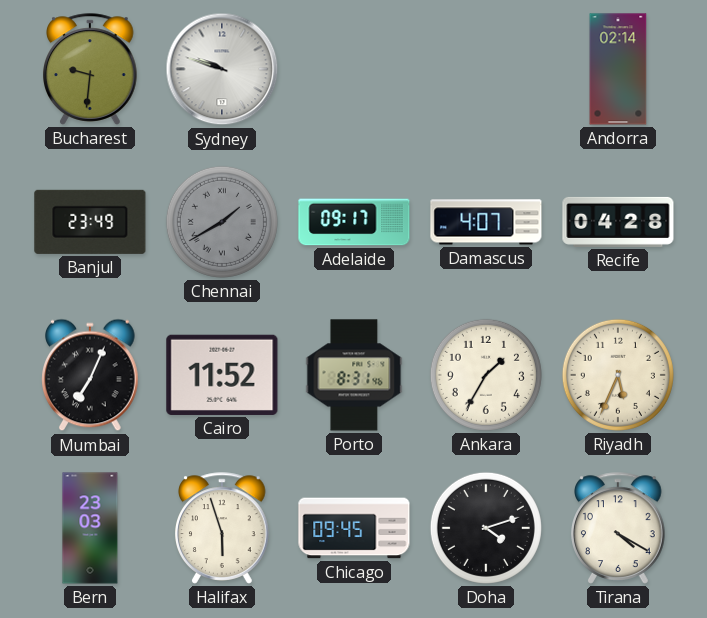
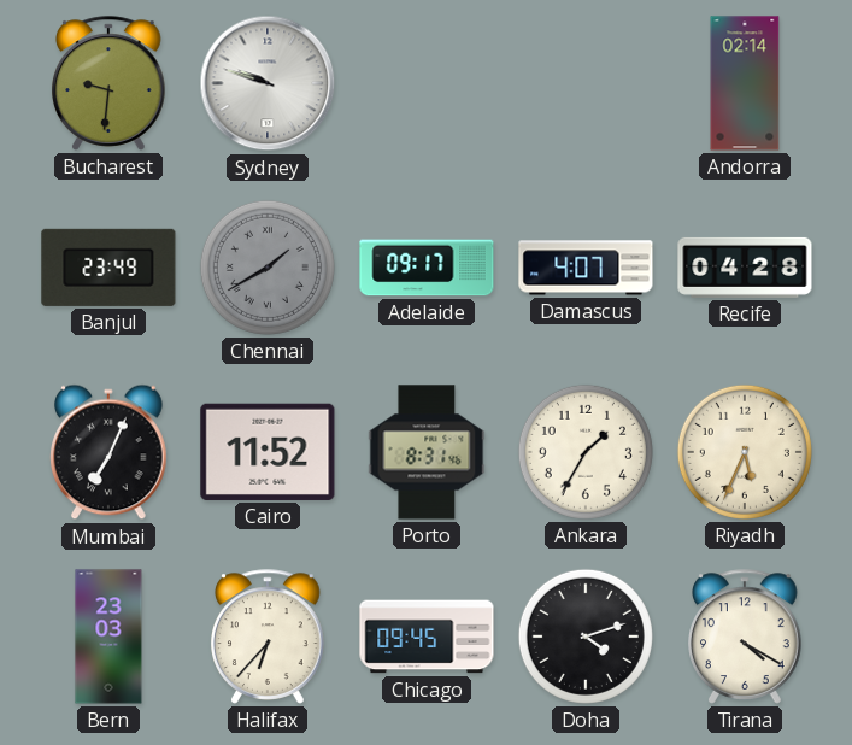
Halifax: 5:57 -> 6:37 (269, 637)
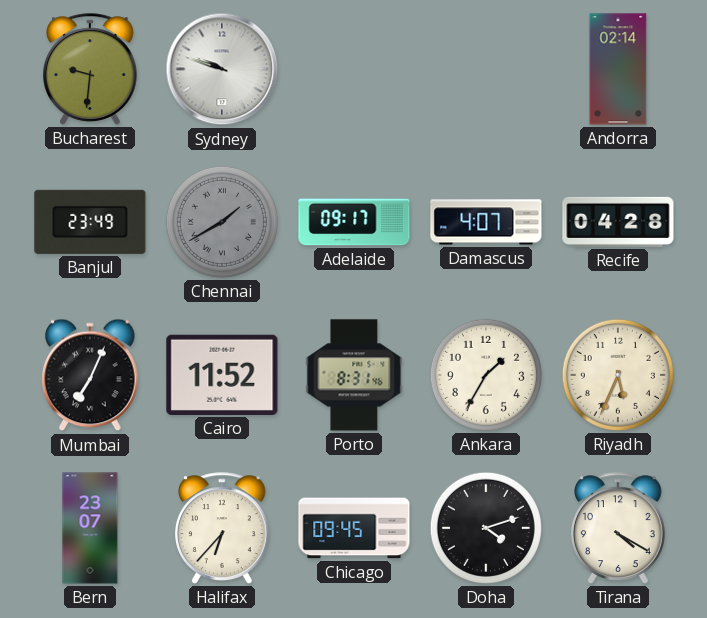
Bern: 23:03 -> 23:07 (90, 528)
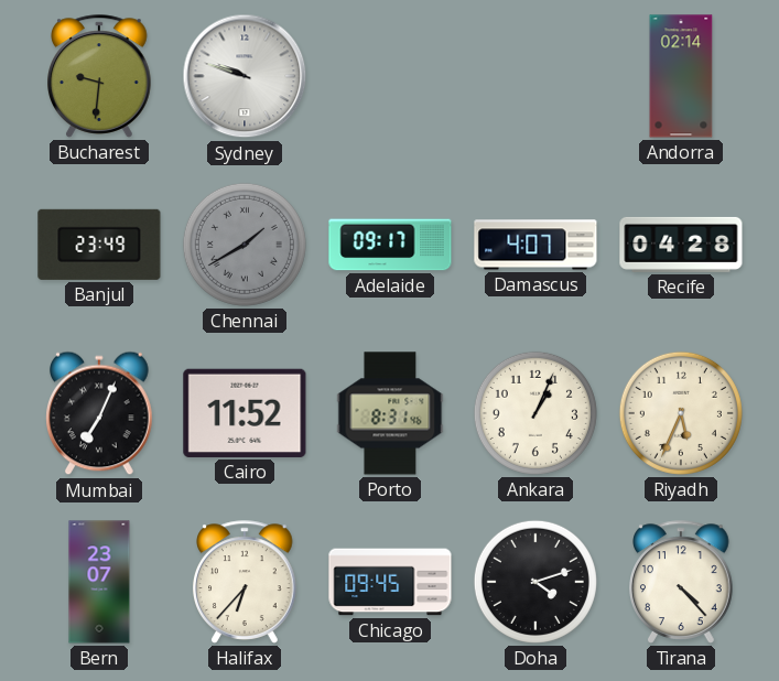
Ankara: 1:35 -> 1:04 (535, 413)
Tirana: 4:20 -> 4:23 (682, 582)
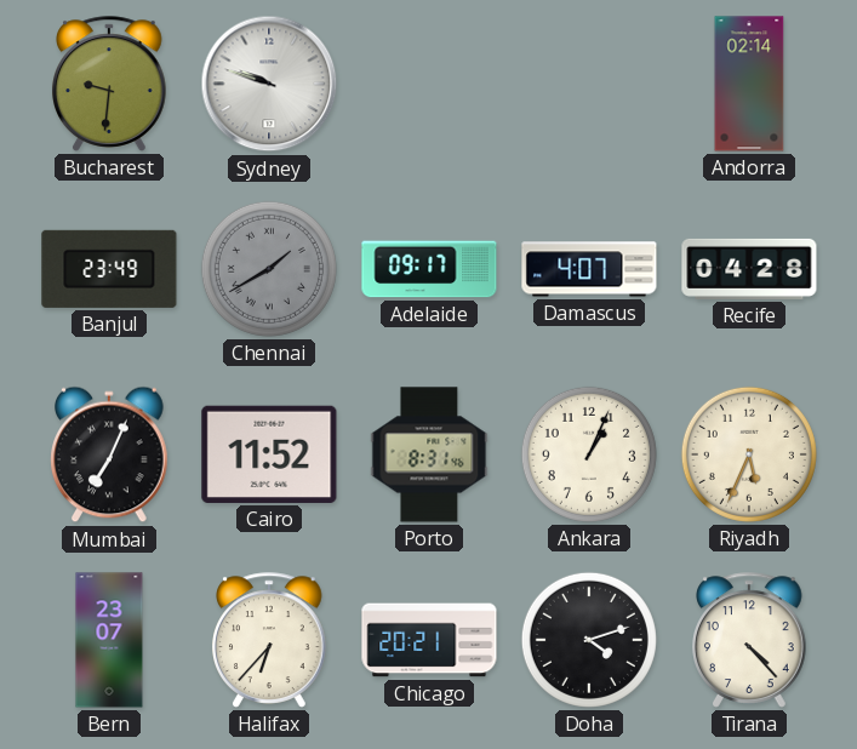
Chicago: 09:45 -> 20:21 (429, 640)
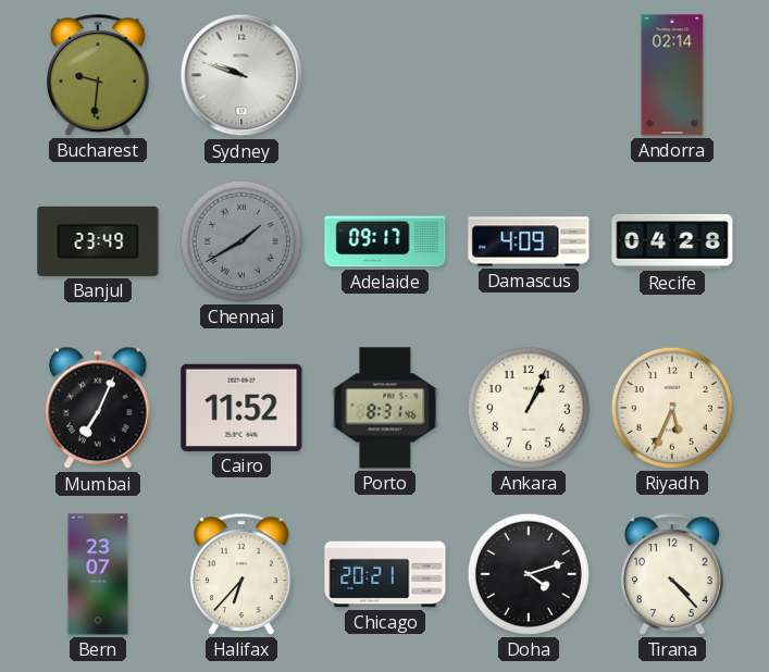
Damascus: 4:07 -> 4:09 (529, 241)
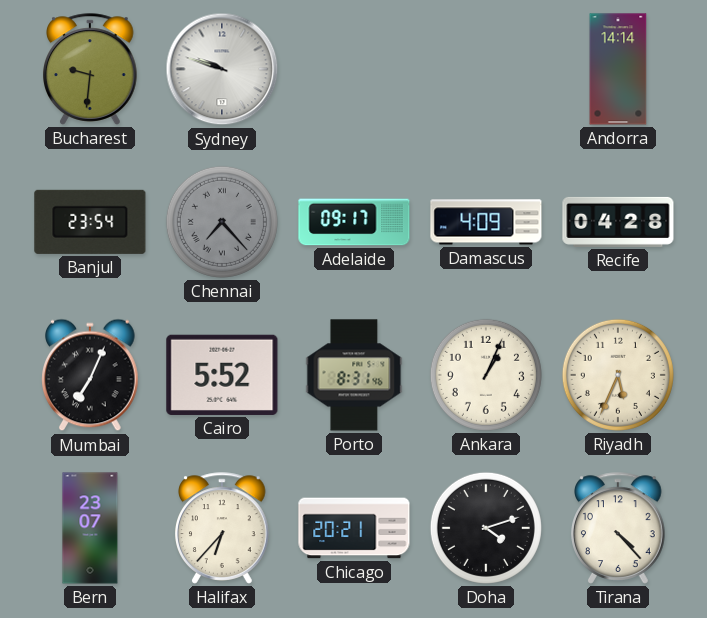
Andorra: 02:14 -> 14:14 (618, 69)
Banjul: 23:49 -> 23:54 (90, 222)
Chennai: 1:40 -> 7:23 (222, 222)
Cairo: 11:52 -> 5:52 (222, 375)
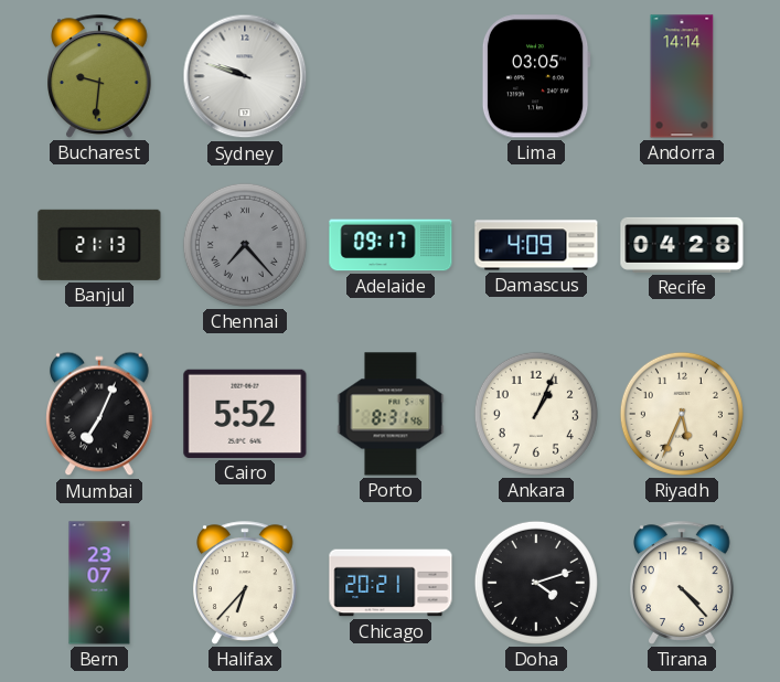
Lima: none -> 03:05 (536, 76)
Banjul: 23:54 -> 21:13 (99, 245)
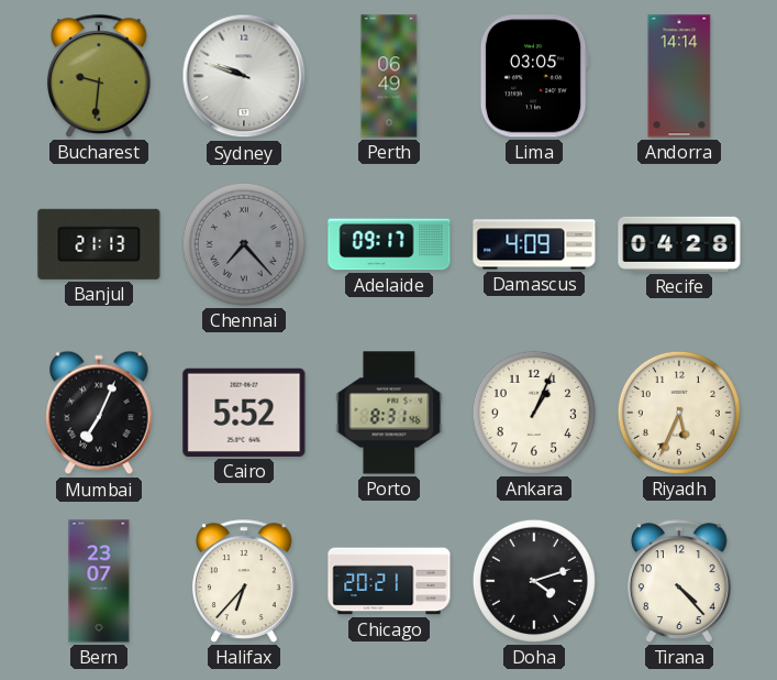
Perth: none -> 06:49 (389, 76)
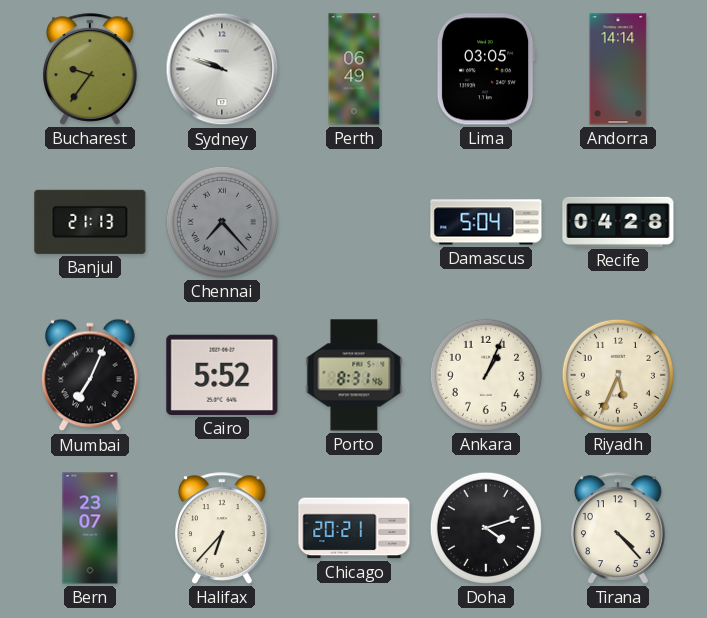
Bucharest: 9:31 -> 9:36 (91, 69)
Adelaide: 09:17 -> none (389, 244)
Damascus: 4:09 -> 5:04 (486, 222)
